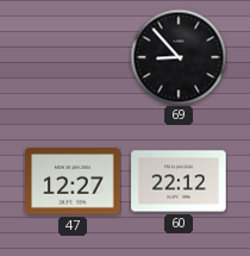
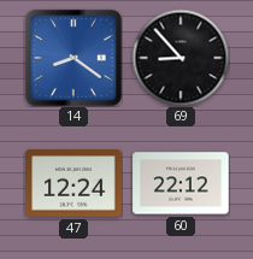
14: none -> 8:21 (73, 58)
47: 12:27 -> 12:24 (73, 184)
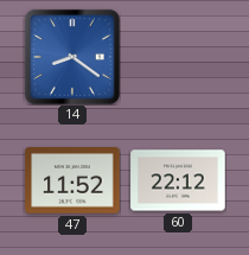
69: 8:53 -> none (181, 58)
47: 12:24 -> 11:52 (72, 181)
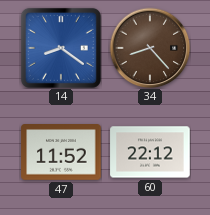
34: none -> 8:23 (150, 48)
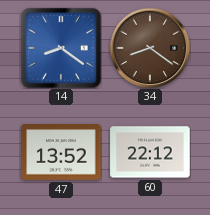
34: 8:23 -> 8:21 (150, 48)
47: 11:52 -> 13:52 (61, 153)
